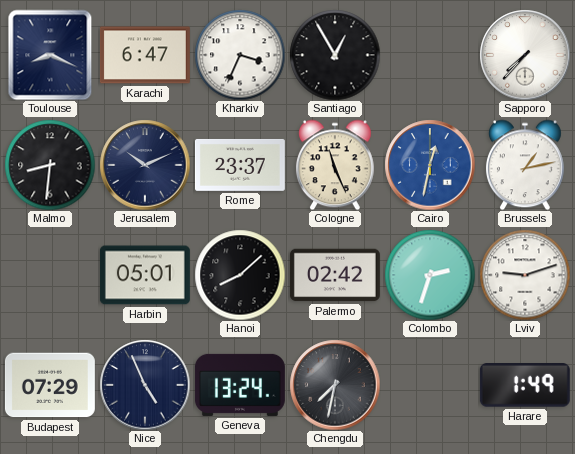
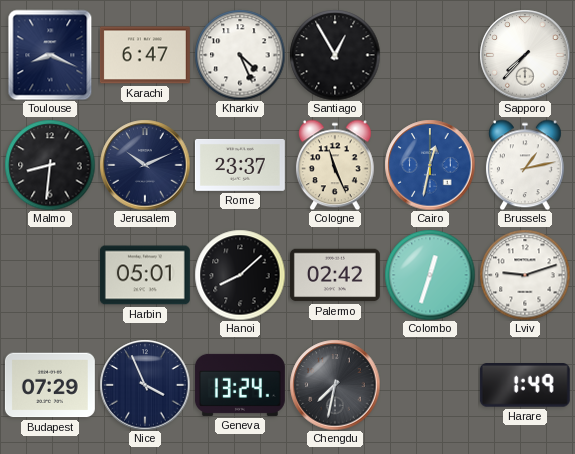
Kharkiv: 3:34 -> 4:26 (240, 55)
Colombo: 2:33 -> 12:33 (430, 275)
Nice: 4:56 -> 3:56 (145, 385)
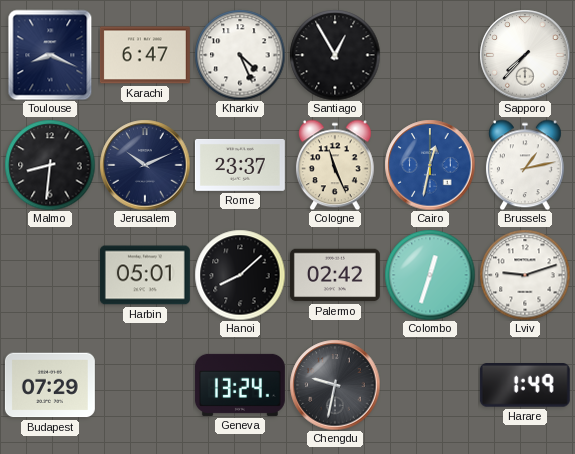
Nice: 3:56 -> none (145, 385)
Chengdu: 7:32 -> 9:32 (335, 385)
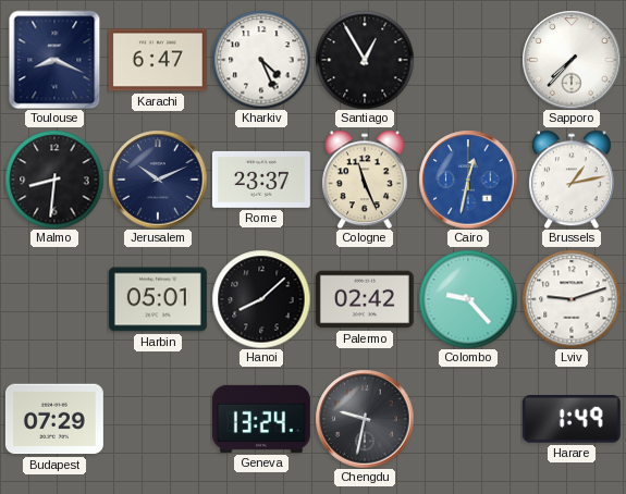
Colombo: 12:33 -> 9:23 (468, 299)
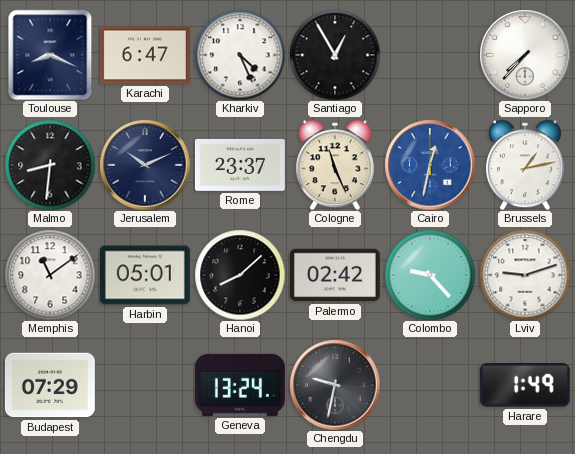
Memphis: none -> 11:09 (50, 275)
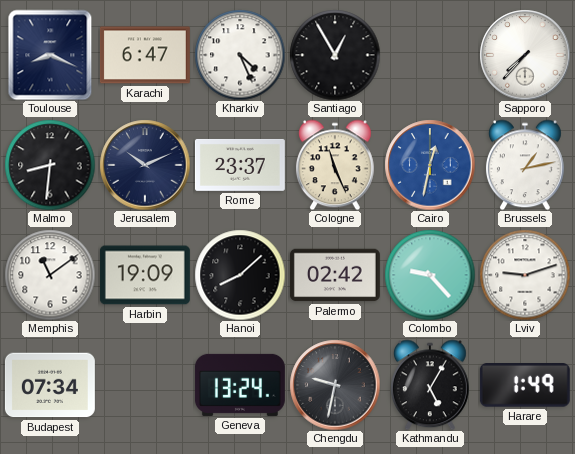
Harbin: 05:01 -> 19:09 (145, 275)
Budapest: 07:29 -> 07:34 (50, 385)
Kathmandu: none -> 5:05 (430, 385)
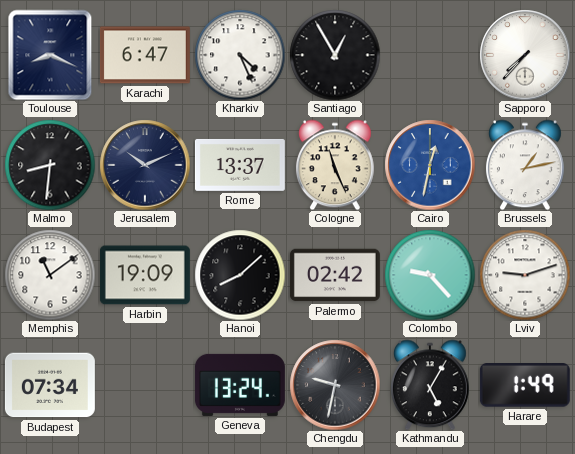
Rome: 23:37 -> 13:37 (240, 165)
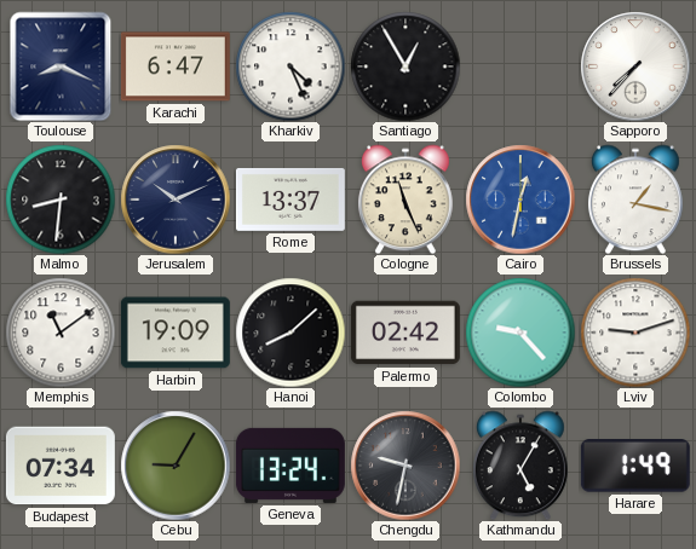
Brussels: 1:13 -> 1:17 (635, 200)
Cebu: none -> 9:05 (176, 466)
